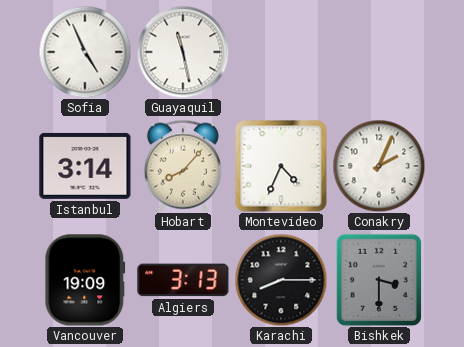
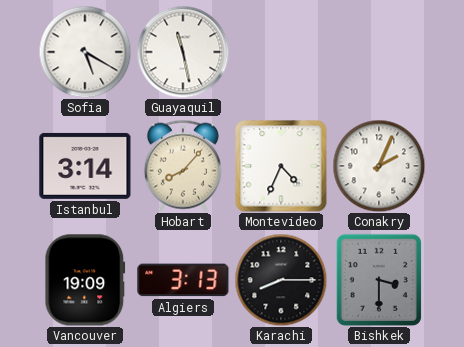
Sofia: 4:56 -> 5:20 (85, 52)
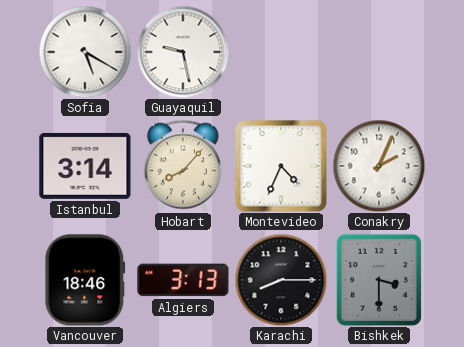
Guayaquil: 11:28 -> 9:28 (183, 52)
Vancouver: 19:09 -> 18:46 (85, 280)
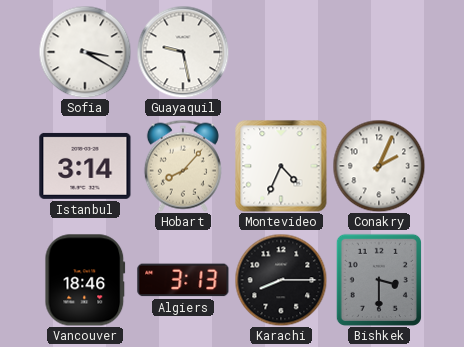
Sofia: 5:20 -> 3:20 (85, 52)
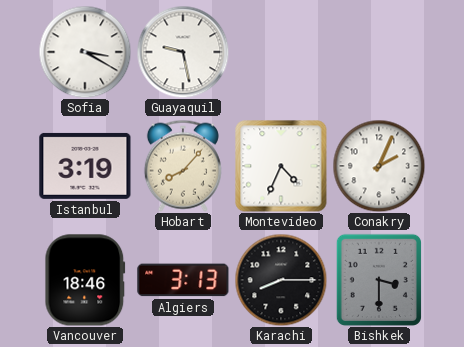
Istanbul: 3:14 -> 3:19 (85, 166)
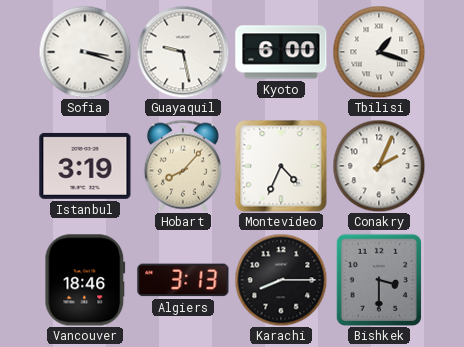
Sofia: 3:20 -> 3:18 (85, 52)
Kyoto: none -> 6:00 (281, 52)
Tbilisi: none -> 1:18 (379, 52)
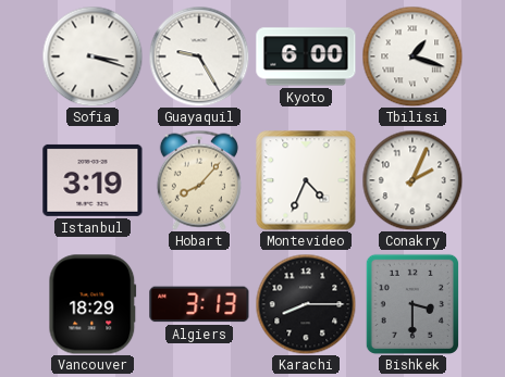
Guayaquil: 9:28 -> 9:25 (199, 56)
Vancouver: 18:46 -> 18:29 (93, 304)
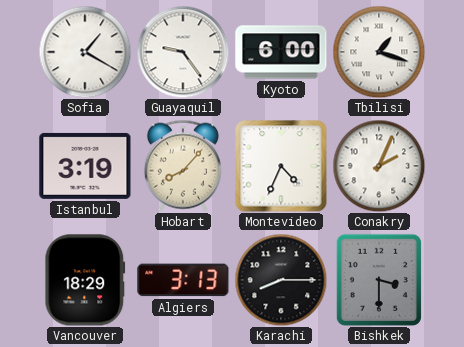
Sofia: 3:18 -> 1:20 (85, 52)
Guayaquil: 9:25 -> 9:24 (183, 52)
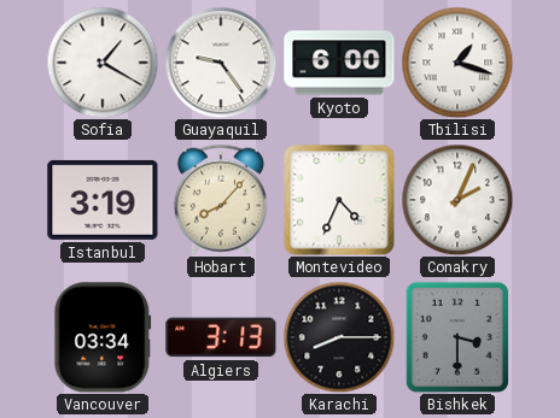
Vancouver: 18:29 -> 03:34 (103, 337)
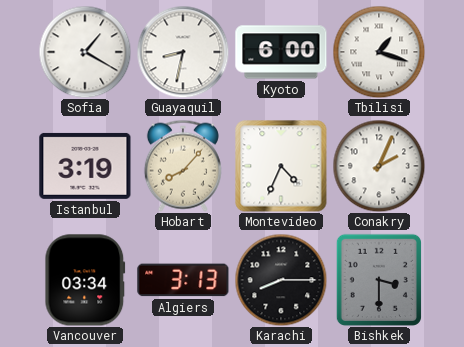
Guayaquil: 9:24 -> 8:32 (183, 52)
